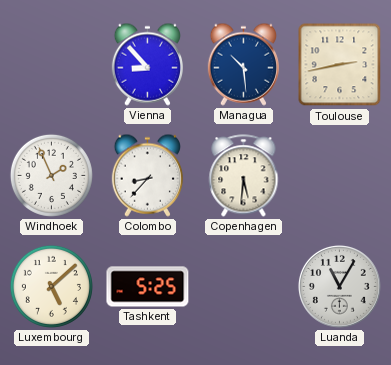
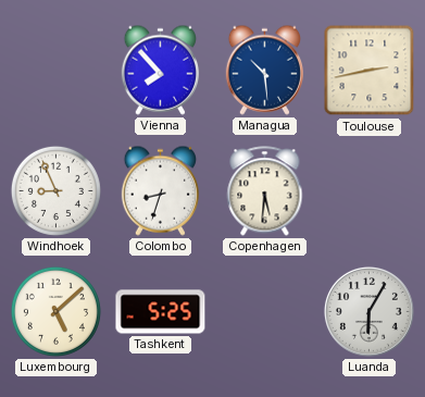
Vienna: 8:53 -> 7:53 (160, 70)
Windhoek: 1:56 -> 8:56 (55, 190)
Colombo: 8:37 -> 8:33 (160, 190)
Luanda: 11:05 -> 6:05 (368, 311)
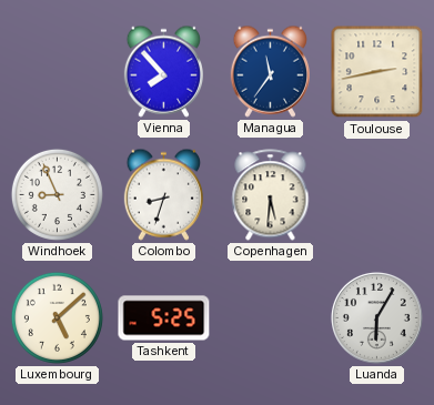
Managua: 10:29 -> 11:36 (270, 71)
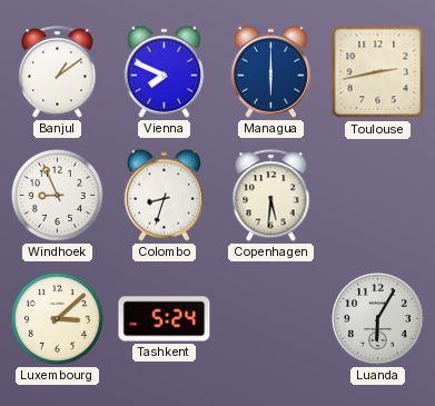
Banjul: none -> 1:09 (58, 72)
Vienna: 7:53 -> 7:49 (164, 71)
Managua: 11:36 -> 6:00 (270, 71)
Luxembourg: 5:08 -> 3:08 (57, 318)
Tashkent: 5:25 -> 5:24 (165, 319)
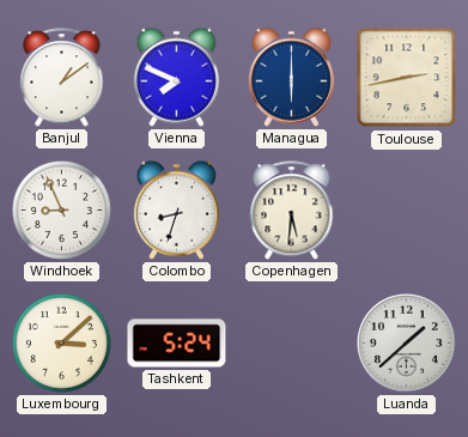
Luanda: 6:05 -> 1:38 (406, 342)
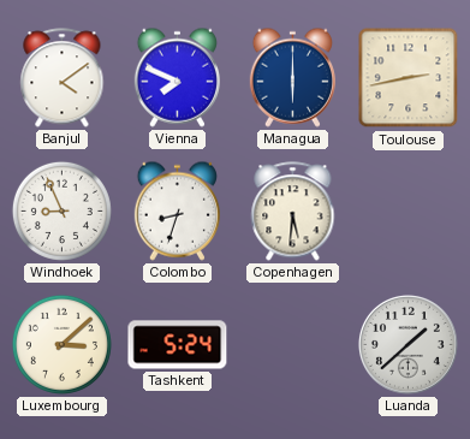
Banjul: 1:09 -> 4:09 (63, 78)
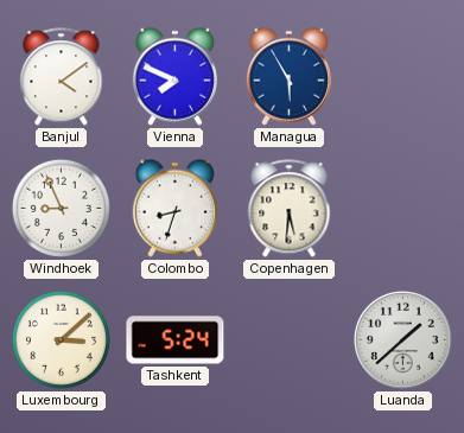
Managua: 6:00 -> 5:55 (288, 76)
Toulouse: 2:43 -> none (409, 78)
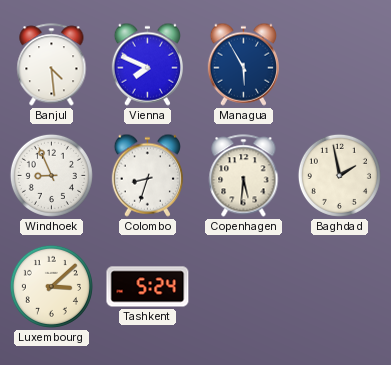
Banjul: 4:09 -> 4:29 (52, 65)
Baghdad: none -> 1:58 (339, 175)
Luanda: 1:38 -> none (402, 339)
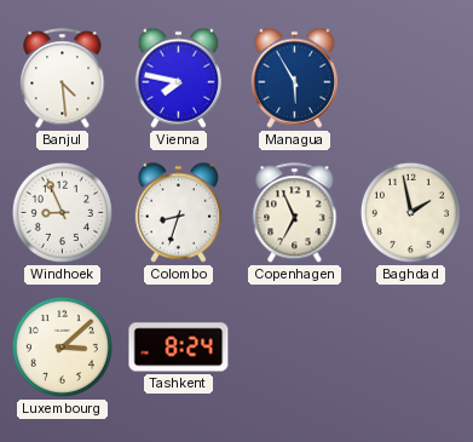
Vienna: 7:49 -> 7:47 (178, 78)
Copenhagen: 5:31 -> 6:56 (295, 213)
Tashkent: 5:24 -> 8:24 (179, 348)
